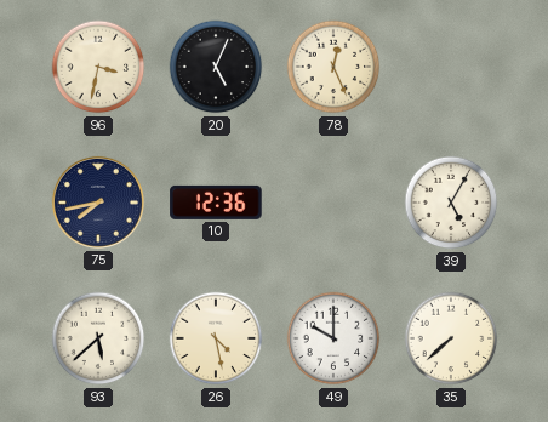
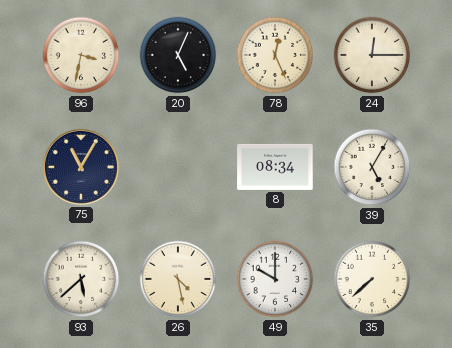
24: none -> 12:15 (372, 55)
75: 7:43 -> 11:05 (81, 167)
10: 12:36 -> none (216, 203)
8: none -> 08:34 (275, 167)
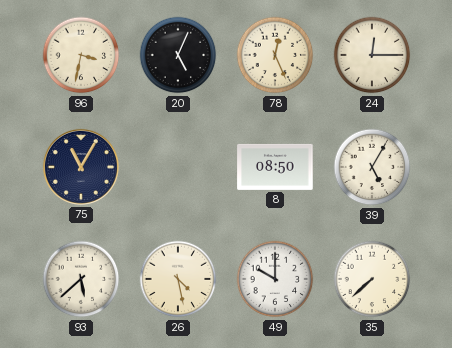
8: 08:34 -> 08:50 (275, 167)
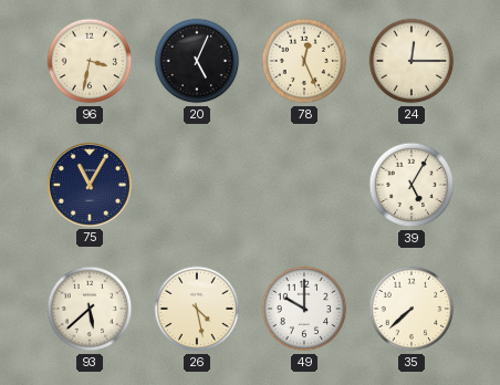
8: 08:50 -> none (275, 167)
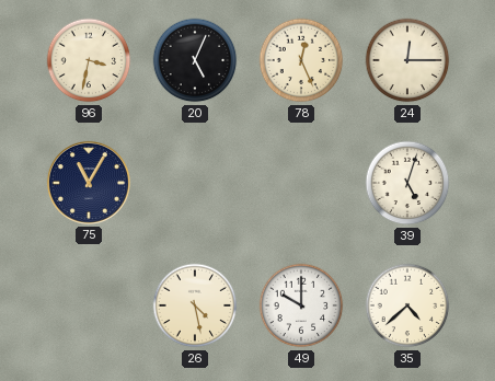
39: 5:05 -> 5:03 (407, 183)
93: 5:38 -> none (90, 309)
35: 7:38 -> 4:38 (407, 305)
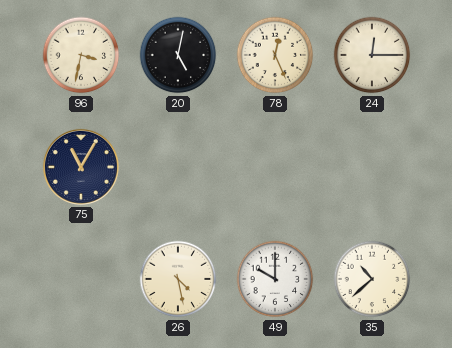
20: 5:04 -> 5:02 (178, 55)
39: 5:03 -> none (407, 183)
35: 4:38 -> 10:38 (372, 279)
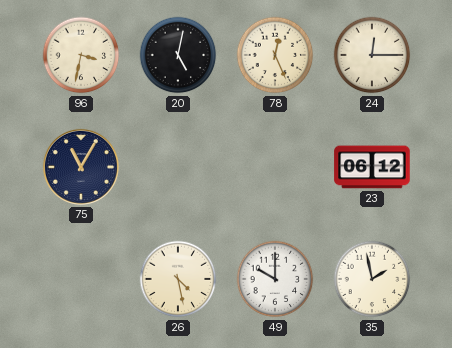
23: none -> 06:12 (372, 167)
35: 10:38 -> 1:58 (372, 279)
